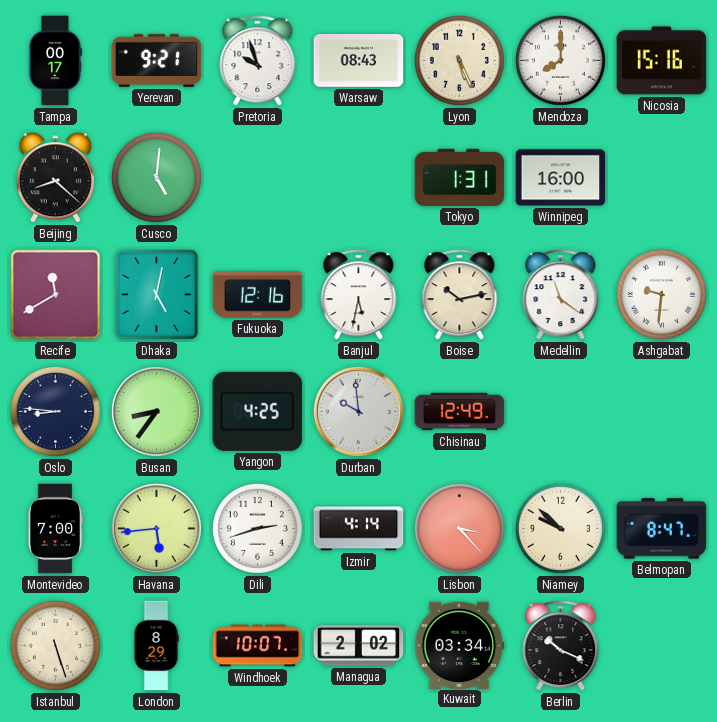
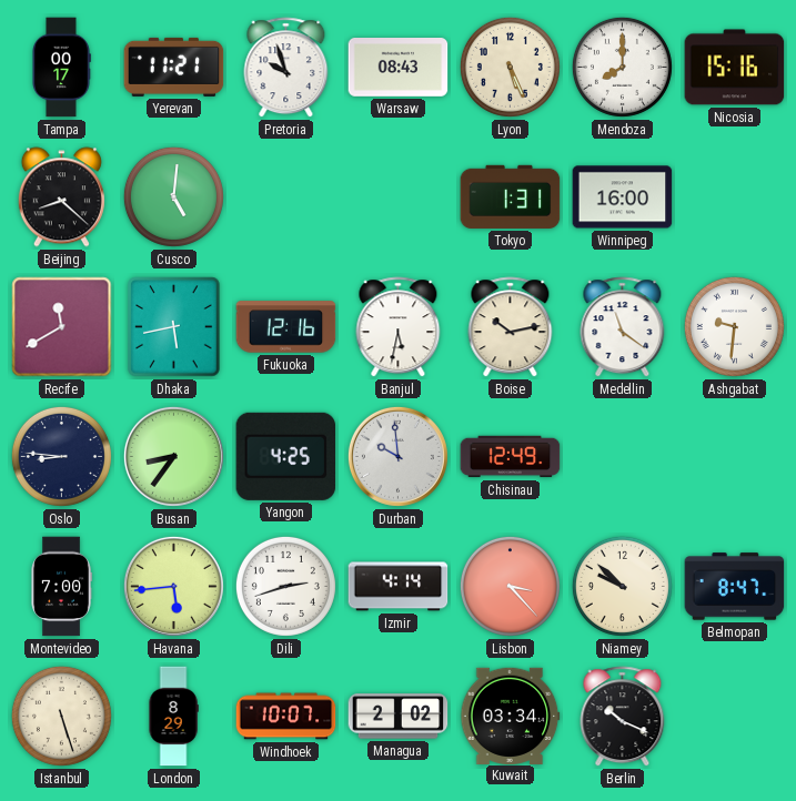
Yerevan: 9:21 -> 11:21 (174, 67)
Dhaka: 5:02 -> 5:43 (174, 327)
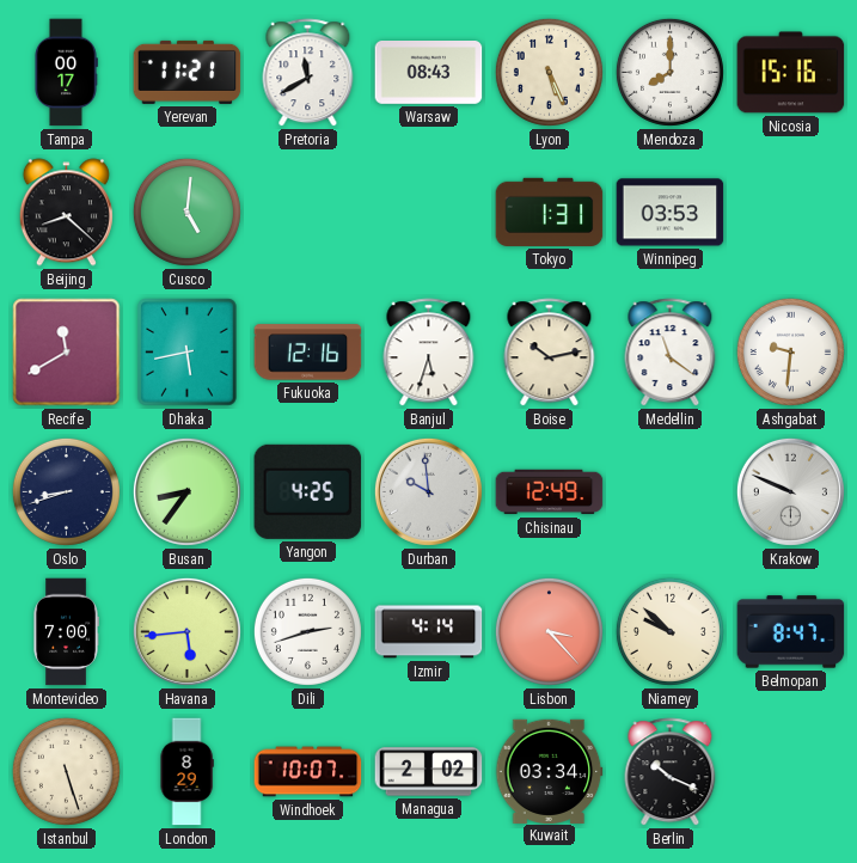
Pretoria: 9:57 -> 11:40 (308, 73)
Winnipeg: 16:00 -> 03:53 (671, 213)
Banjul: 5:32 -> 5:33 (429, 353)
Oslo: 8:46 -> 8:42 (66, 491)
Krakow: none -> 9:49 (790, 491)
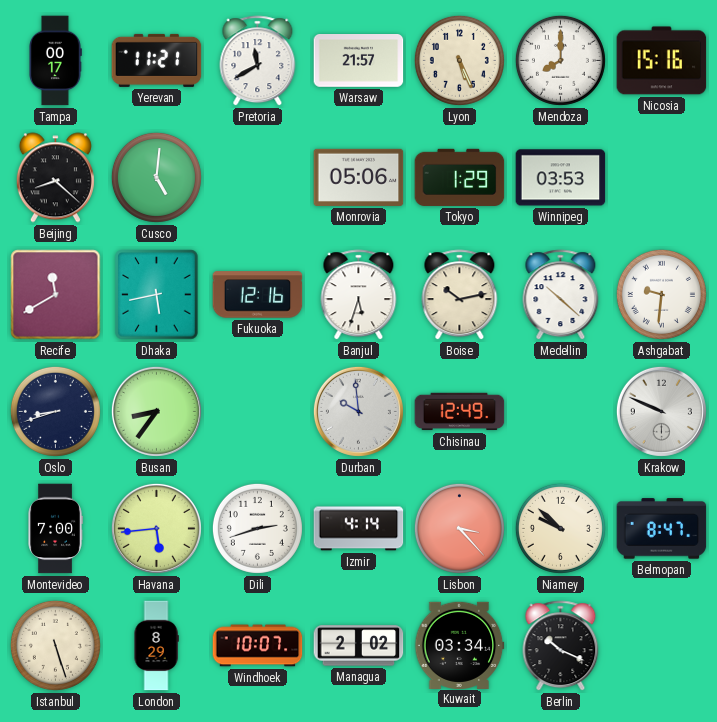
Warsaw: 08:43 -> 21:57 (359, 61)
Monrovia: none -> 05:06 (359, 177)
Tokyo: 1:31 -> 1:29 (460, 177)
Medellin: 11:21 -> 10:22 (561, 295)
Yangon: 4:25 -> none (308, 491)
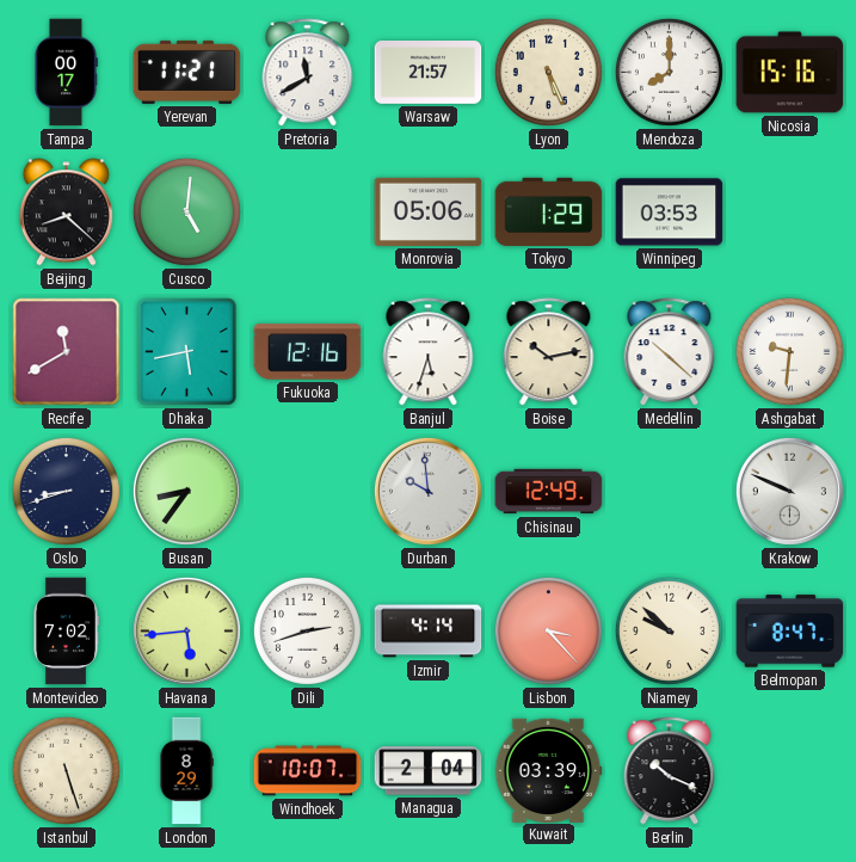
Montevideo: 7:00 -> 7:02 (66, 632)
Managua: 2:02 -> 2:04 (429, 771)
Kuwait: 03:34 -> 03:39 (549, 770)
